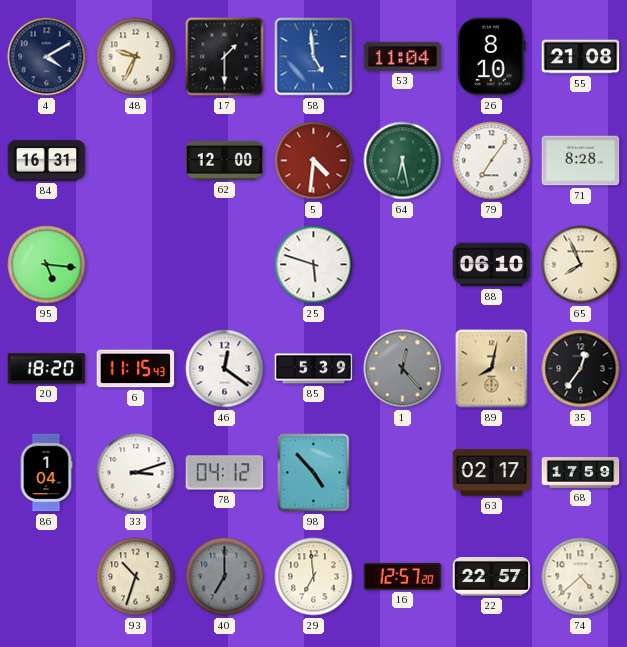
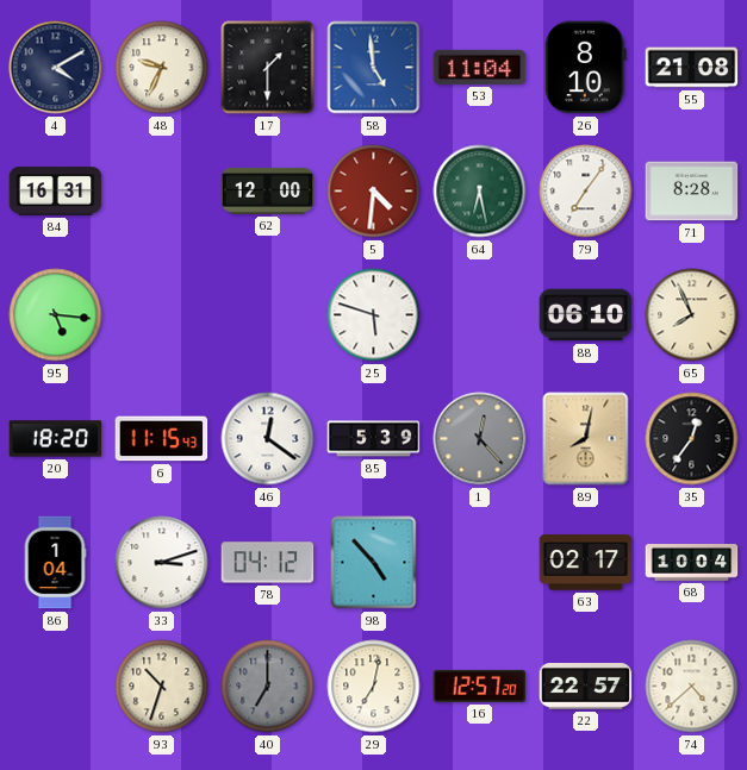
68: 17:59 -> 10:04 (692, 563)
29: 6:59 -> 7:02 (374, 687)
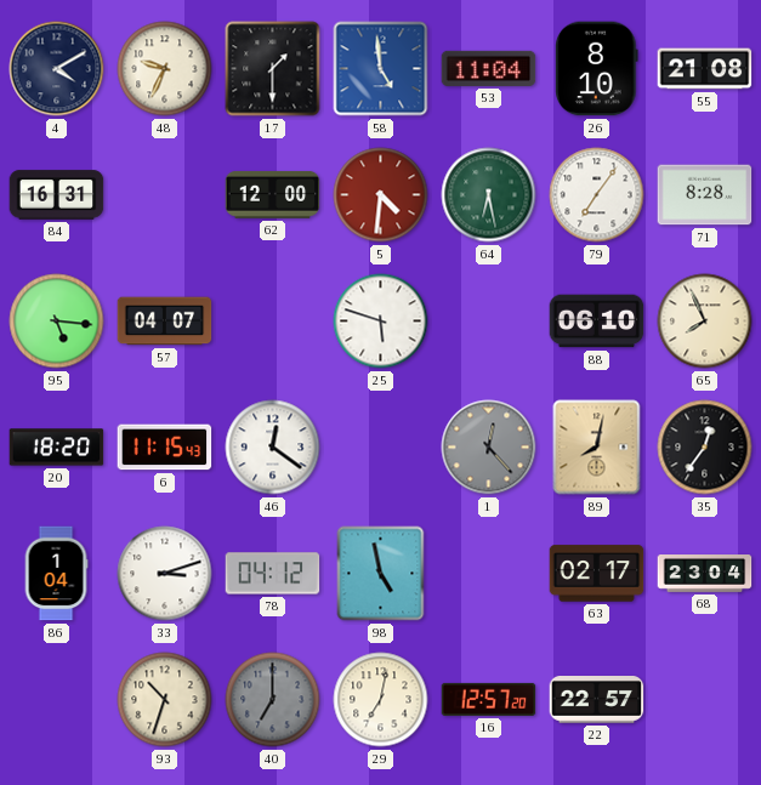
57: none -> 04:07 (165, 322)
85: 5:39 -> none (374, 439)
98: 4:53 -> 4:58 (381, 574)
68: 10:04 -> 23:04 (705, 574)
74: 4:38 -> none (692, 687)
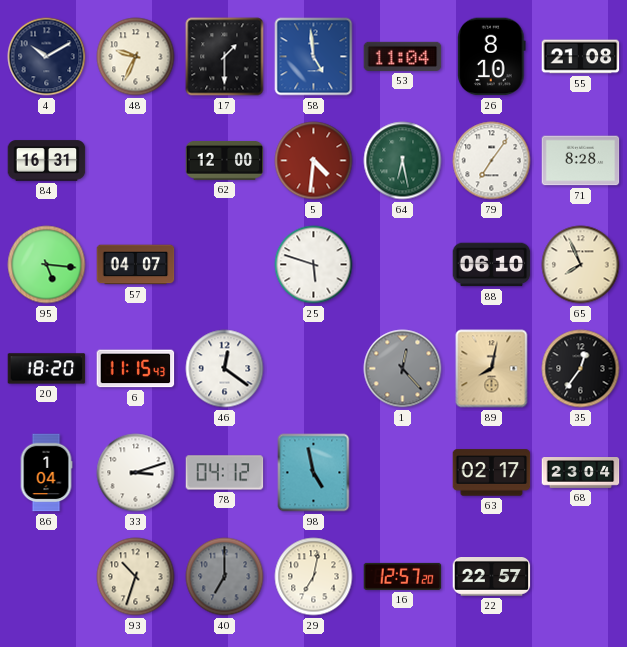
4: 4:10 -> 10:10 (47, 57)
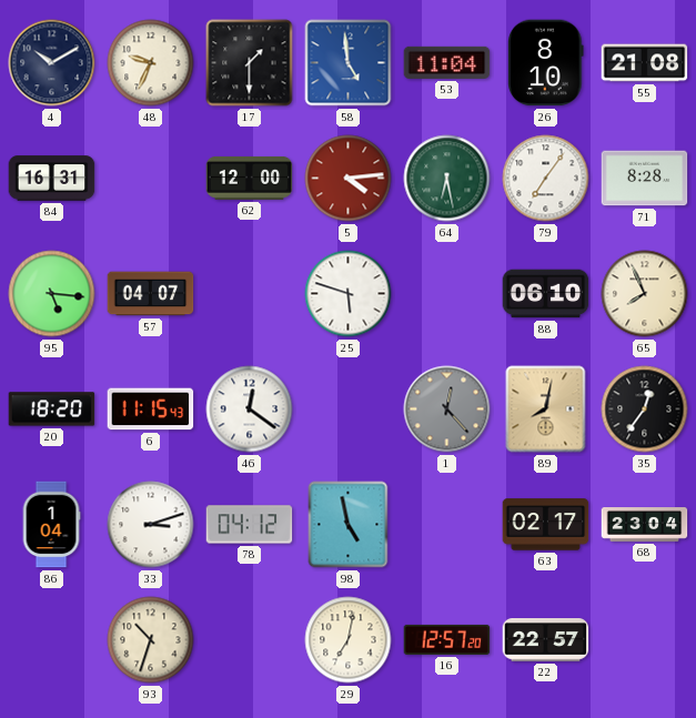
5: 4:31 -> 4:14 (349, 179)
40: 7:00 -> none (225, 577)
